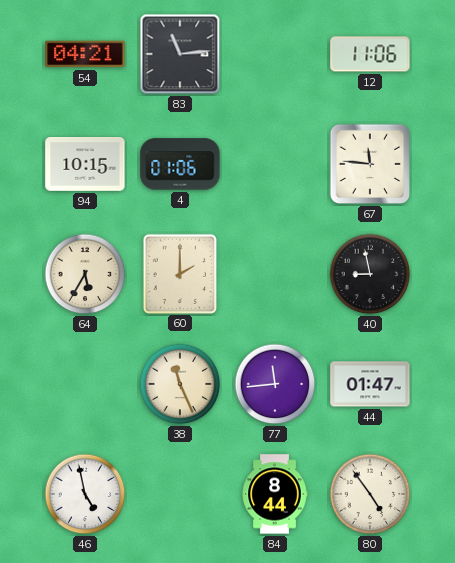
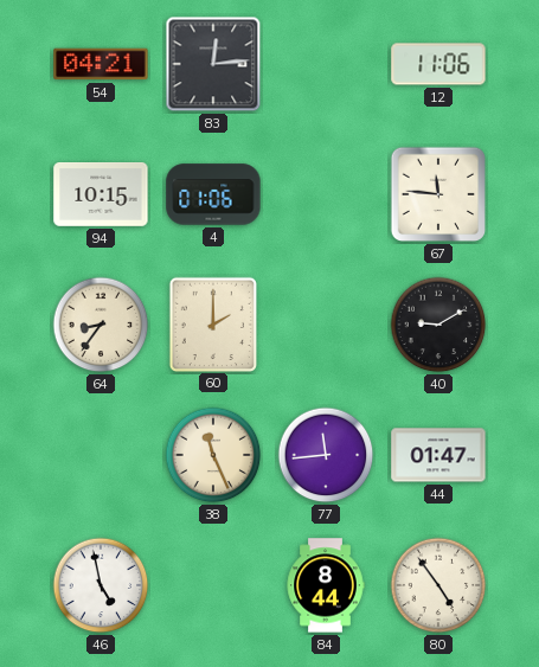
83: 11:14 -> 12:14 (213, 64)
64: 5:35 -> 8:36 (101, 325)
40: 8:58 -> 9:10 (438, 325)
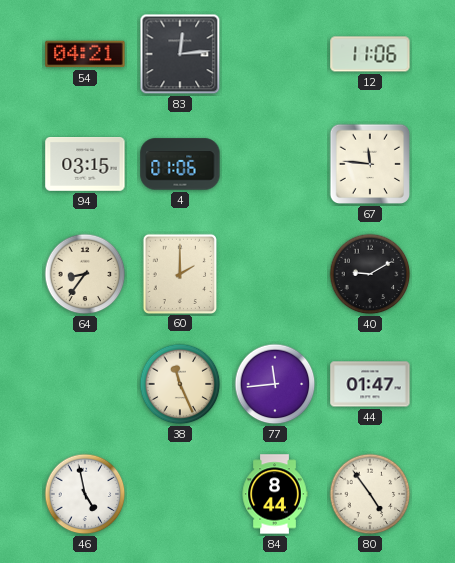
94: 10:15 -> 03:15 (85, 165)
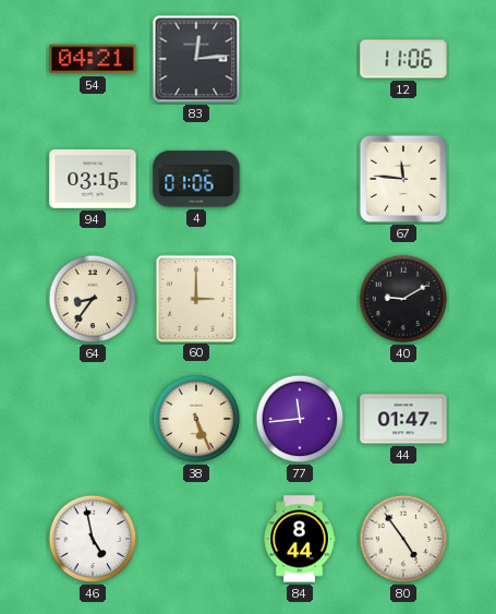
60: 2:00 -> 3:00 (195, 298)
38: 11:26 -> 5:26 (196, 419)
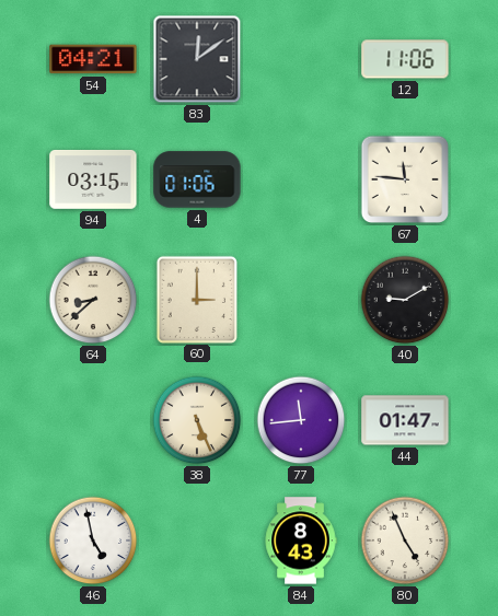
83: 12:14 -> 12:09 (197, 59)
64: 8:36 -> 8:38 (93, 300)
84: 8:44 -> 8:43 (301, 541)
80: 4:54 -> 4:56 (405, 541)
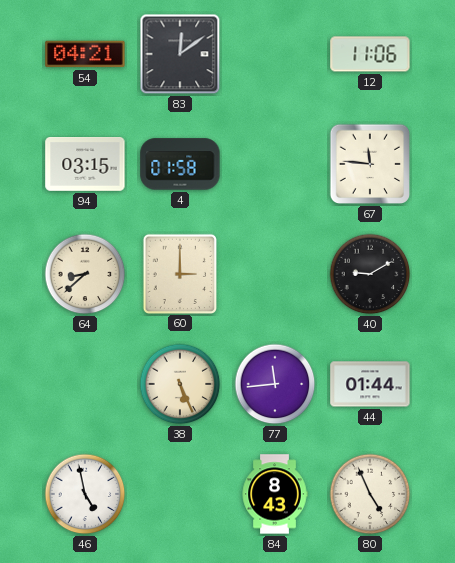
4: 01:06 -> 01:58 (180, 164)
44: 01:47 -> 01:44 (370, 384)
